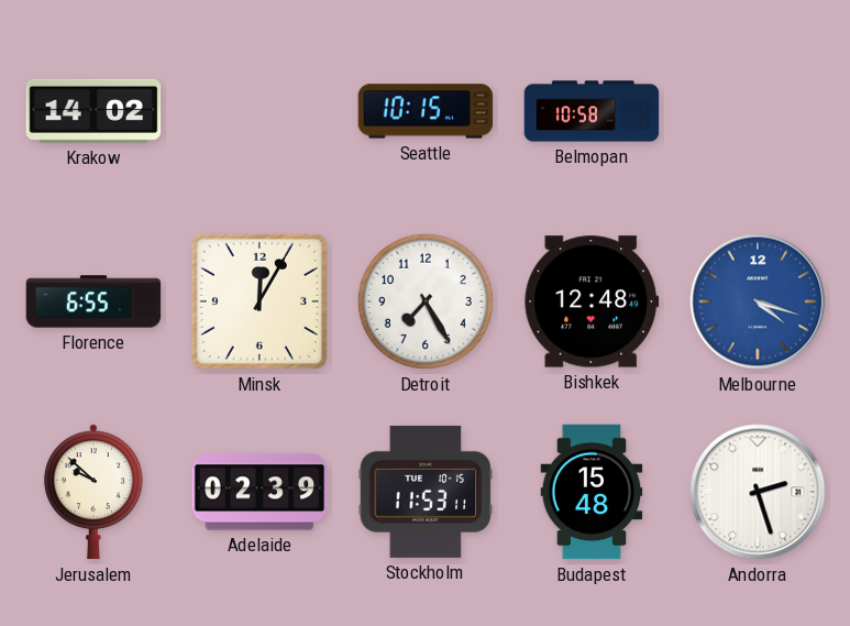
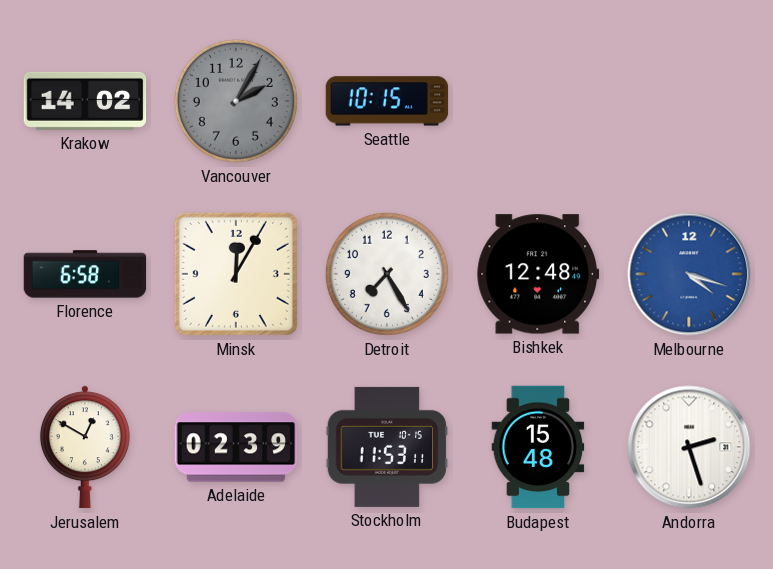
Vancouver: none -> 2:05 (236, 101)
Belmopan: 10:58 -> none (592, 111)
Florence: 6:55 -> 6:58 (85, 274)
Jerusalem: 9:52 -> 12:50 (85, 447)
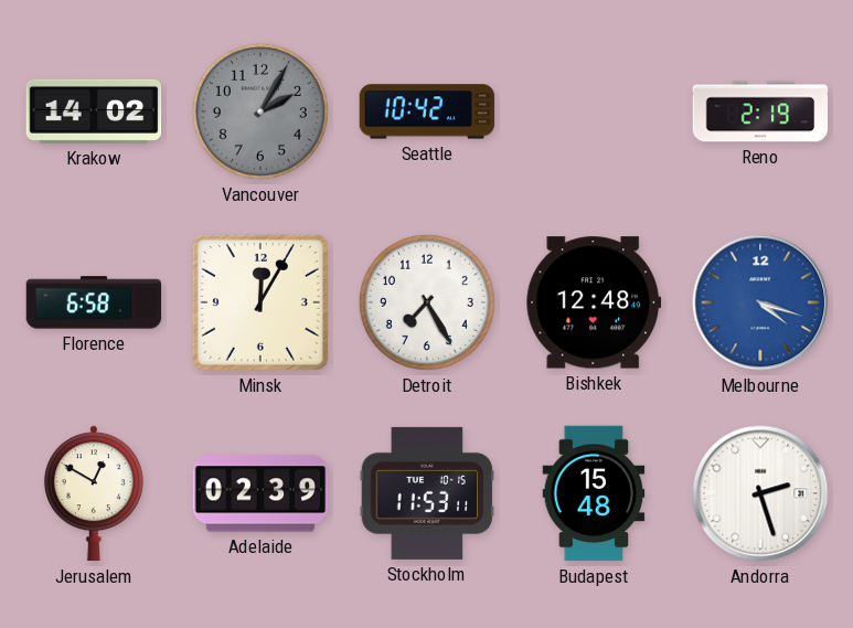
Seattle: 10:15 -> 10:42 (427, 111)
Reno: none -> 2:19 (760, 111)
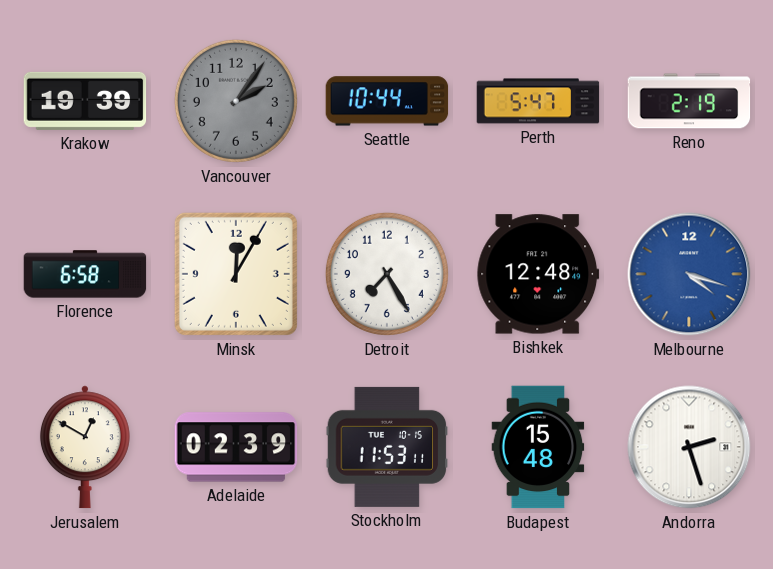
Krakow: 14:02 -> 19:39 (85, 101)
Vancouver: 2:05 -> 2:06 (236, 101)
Seattle: 10:42 -> 10:44 (387, 101)
Perth: none -> 5:47 (538, 101)
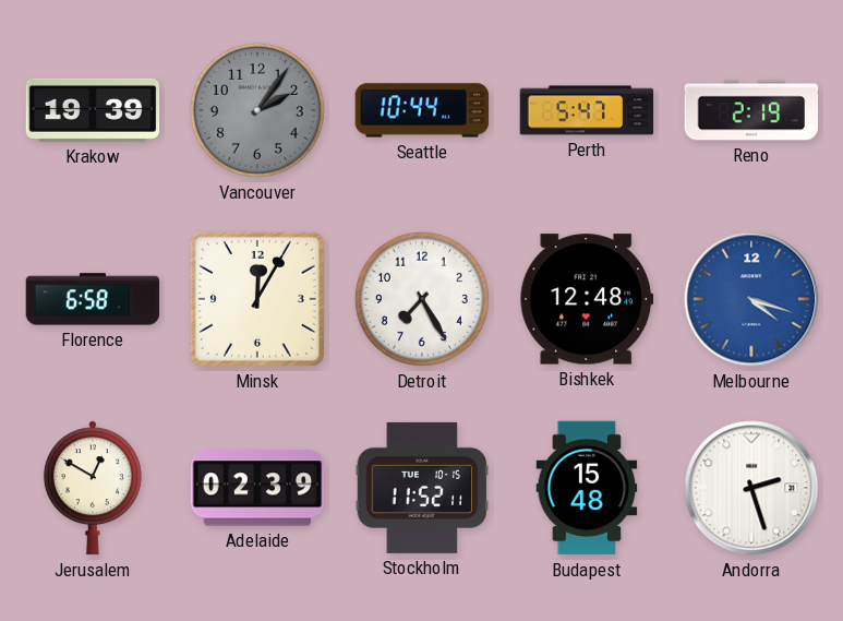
Stockholm: 11:53 -> 11:52 (422, 488)
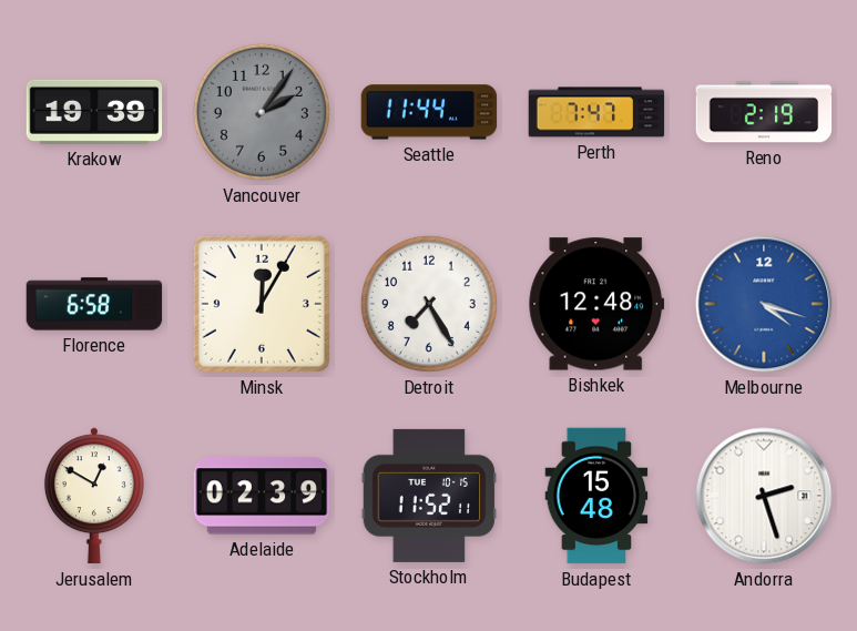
Seattle: 10:44 -> 11:44 (429, 112)
Perth: 5:47 -> 7:47 (596, 112)
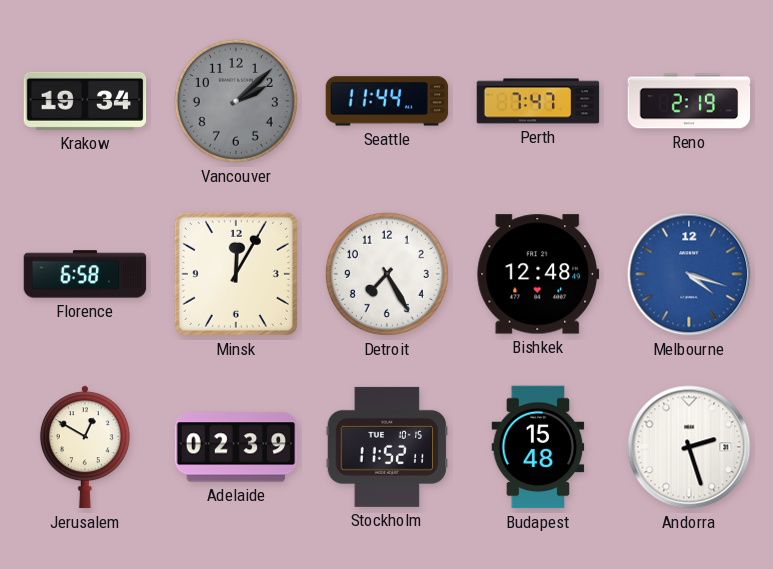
Krakow: 19:39 -> 19:34 (85, 101)
Vancouver: 2:06 -> 2:08 (236, 101)
